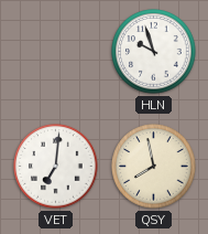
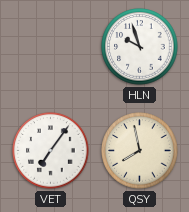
VET: 7:01 -> 7:06 (51, 151)
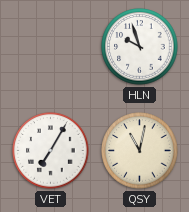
VET: 7:06 -> 7:05 (51, 151)
QSY: 7:58 -> 11:02 (140, 151)
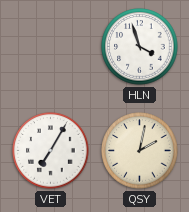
HLN: 9:57 -> 3:57 (140, 47)
QSY: 11:02 -> 2:02 (140, 151)
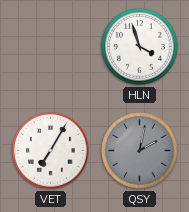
QSY dial: cream -> grey (140, 151)
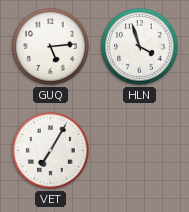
GUQ: none -> 5:14 (51, 47)
QSY: 2:02 -> none (140, 151)
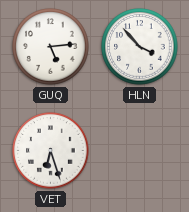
HLN: 3:57 -> 3:53 (140, 47)
VET: 7:05 -> 6:27 (51, 151)
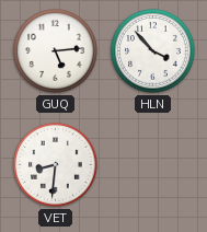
VET: 6:27 -> 8:31 (56, 165)
